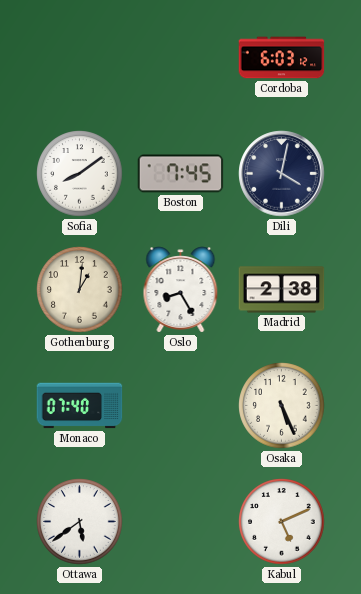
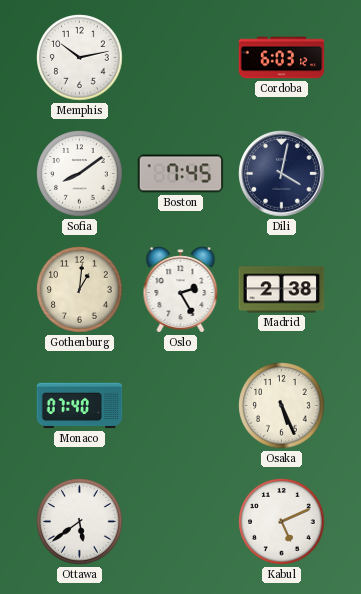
Memphis: none -> 10:13 (80, 58)
Oslo: 8:25 -> 2:25 (181, 290)
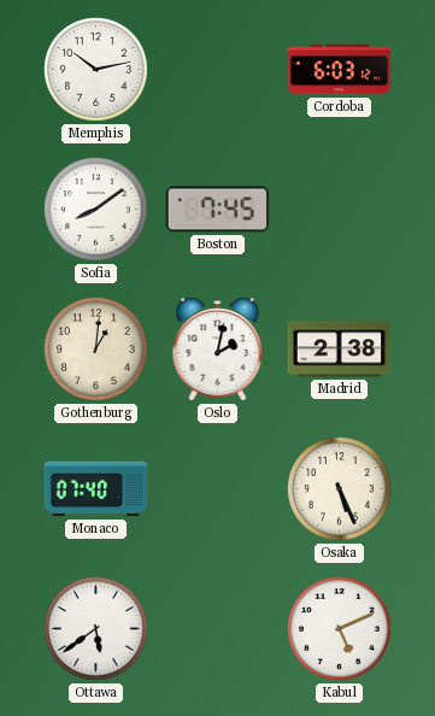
Dili: 4:02 -> none (282, 174)
Oslo: 2:25 -> 2:02 (218, 350)
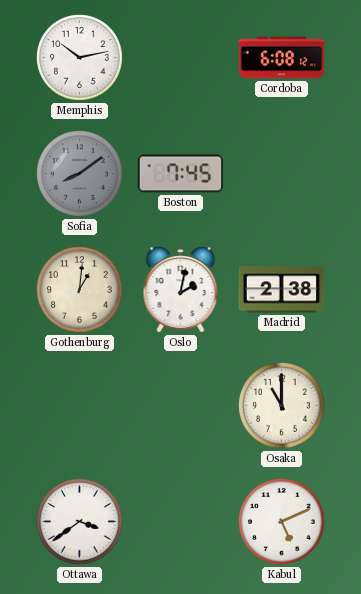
Cordoba: 6:03 -> 6:08 (282, 58)
Sofia dial: white -> grey (80, 174)
Monaco: 07:40 -> none (96, 489)
Osaka: 5:26 -> 11:00 (282, 406)
Ottawa: 5:39 -> 3:39 (80, 522)
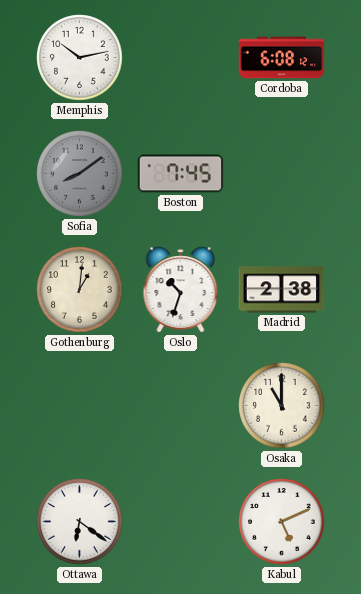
Oslo: 2:02 -> 10:33 (181, 290)
Ottawa: 3:39 -> 6:21 (80, 522)
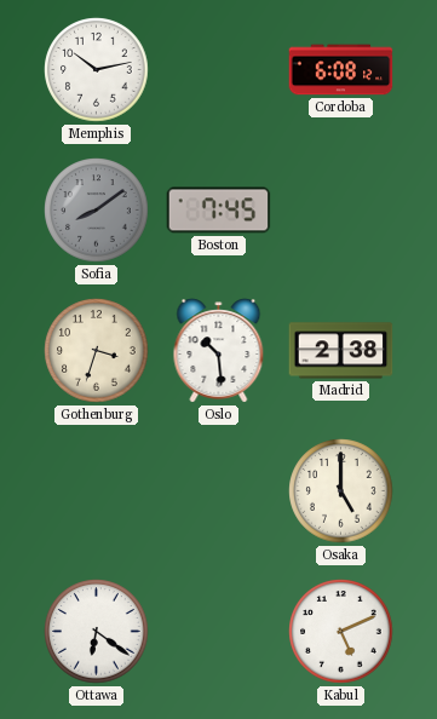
Gothenburg: 1:01 -> 3:33 (97, 351)
Oslo: 10:33 -> 10:29 (219, 351)
Osaka: 11:00 -> 5:00 (341, 491)
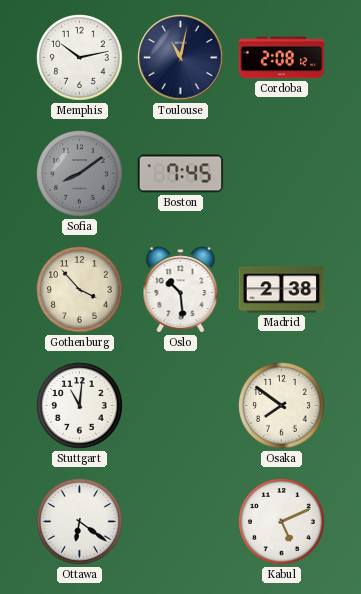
Toulouse: none -> 11:02 (181, 58)
Cordoba: 6:08 -> 2:08 (282, 58)
Gothenburg: 3:33 -> 3:53 (80, 290)
Stuttgart: none -> 11:01 (80, 406)
Osaka: 5:00 -> 7:51 (282, 406)
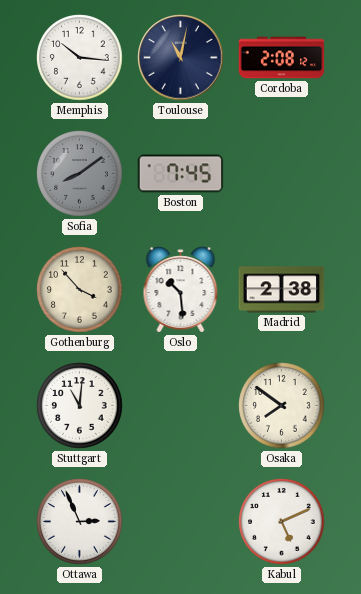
Memphis: 10:13 -> 10:16 (80, 58)
Ottawa: 6:21 -> 2:56 (80, 522)
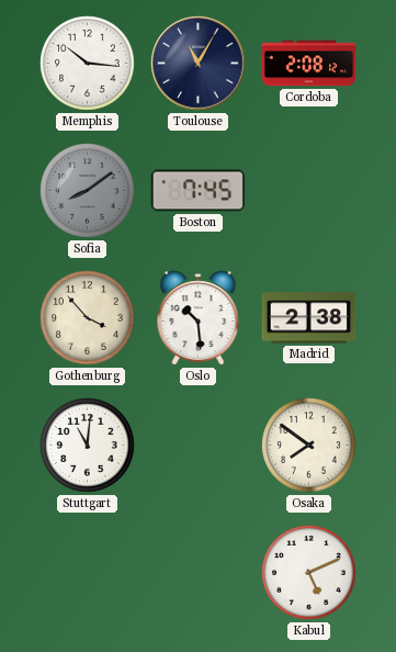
Toulouse: 11:02 -> 11:05 (199, 64)
Ottawa: 2:56 -> none (80, 522)
